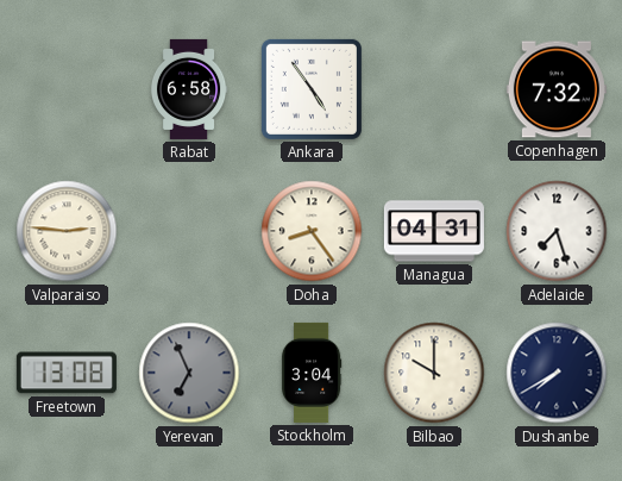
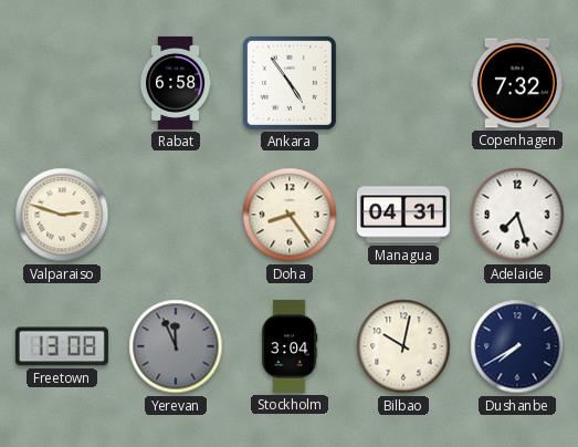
Valparaiso: 2:46 -> 2:48 (62, 215)
Yerevan: 6:56 -> 11:56 (176, 346)
Bilbao: 10:00 -> 10:02 (403, 346)
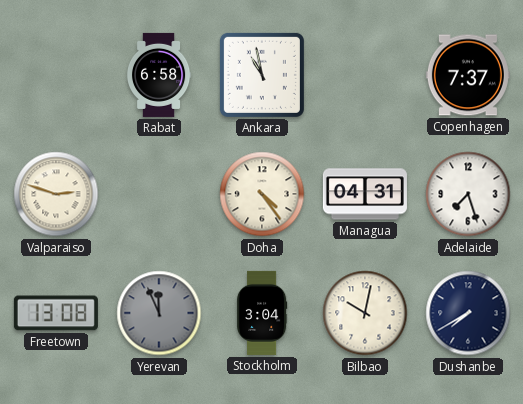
Ankara: 4:54 -> 10:58 (262, 75)
Copenhagen: 7:32 -> 7:37 (468, 75)
Doha: 8:24 -> 4:24 (262, 194)
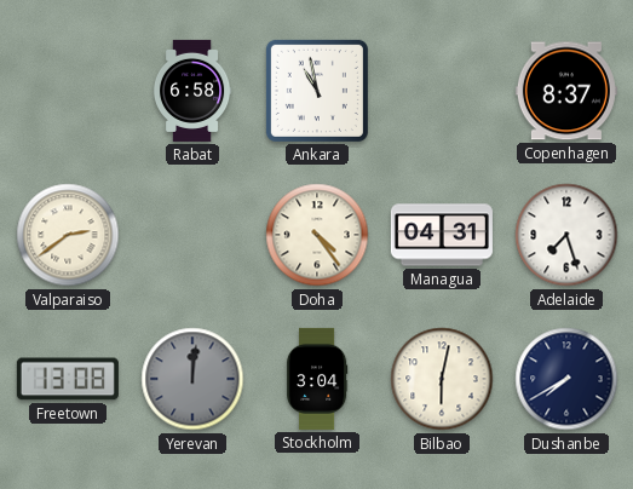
Copenhagen: 7:37 -> 8:37 (566, 91)
Valparaiso: 2:48 -> 2:39 (68, 235)
Yerevan: 11:56 -> 12:01 (192, 379)
Bilbao: 10:02 -> 6:02 (442, 379)
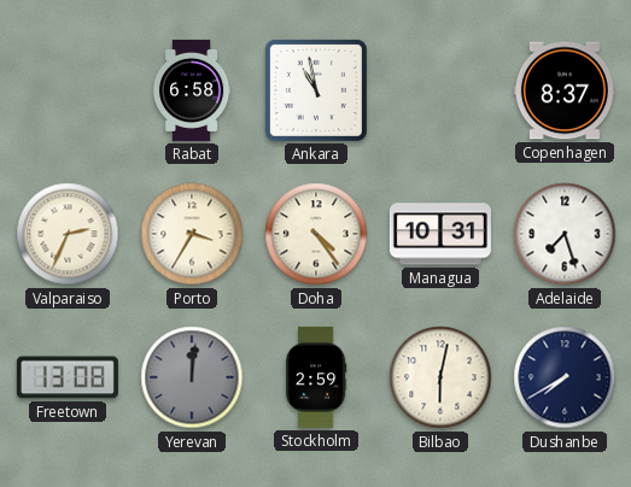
Valparaiso: 2:39 -> 2:34 (68, 234)
Porto: none -> 3:35 (192, 234)
Managua: 04:31 -> 10:31 (440, 234)
Stockholm: 3:04 -> 2:59 (316, 377)
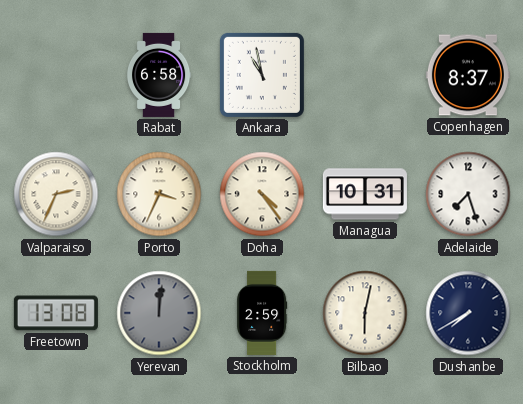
Porto: 3:35 -> 3:34 (159, 194)
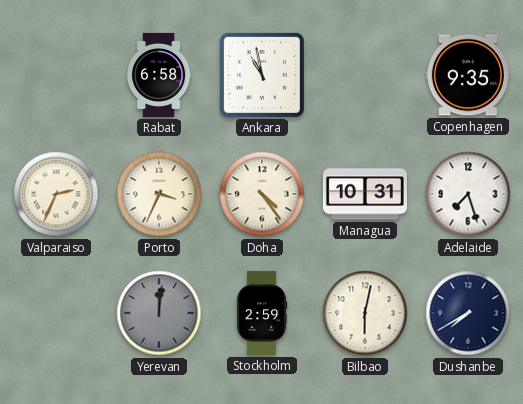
Copenhagen: 8:37 -> 9:35 (468, 75)
Freetown: 13:08 -> none (56, 313)
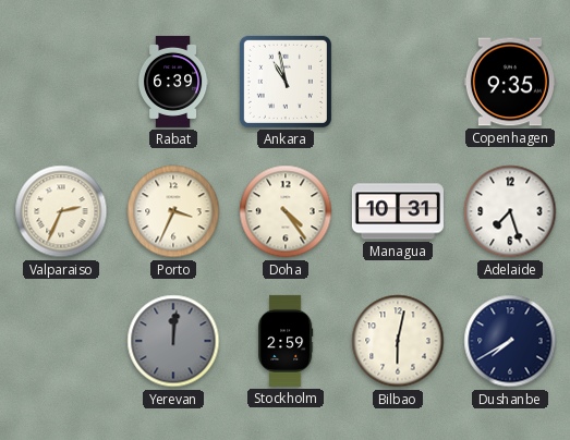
Rabat: 6:58 -> 6:39 (173, 82)
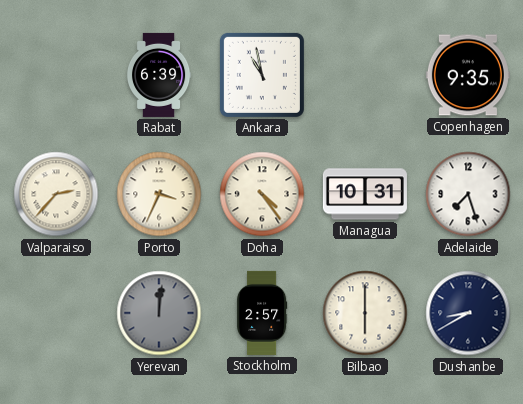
Valparaiso: 2:34 -> 2:37 (56, 194)
Stockholm: 2:59 -> 2:57 (262, 313)
Bilbao: 6:02 -> 6:00 (365, 313)
Dushanbe: 7:40 -> 8:40 (468, 313)
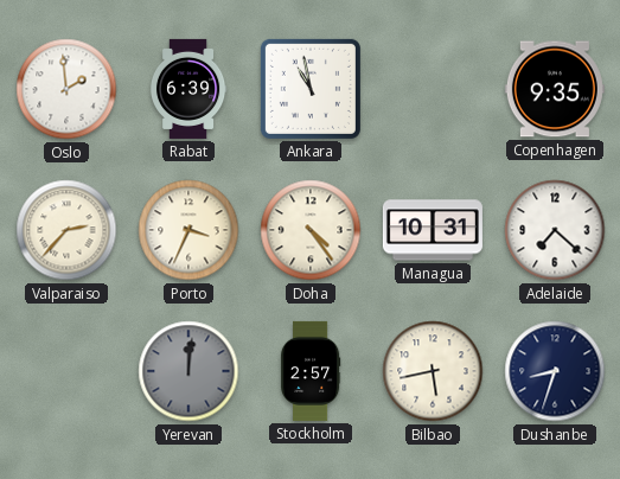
Oslo: none -> 1:59 (66, 89)
Adelaide: 7:27 -> 7:22 (555, 230)
Bilbao: 6:00 -> 5:43 (433, 371)
Dushanbe: 8:40 -> 8:33 (555, 371)
